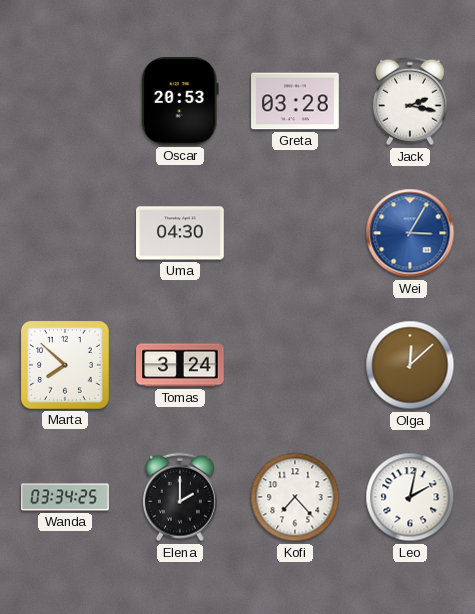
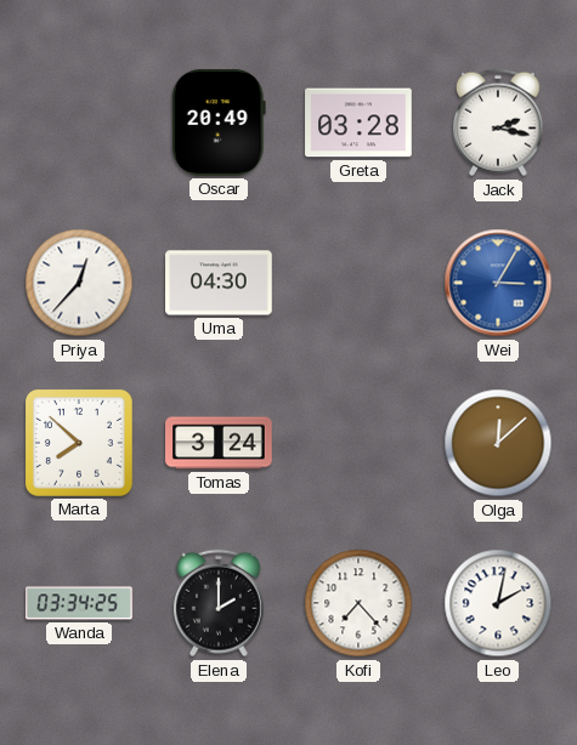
Oscar: 20:53 -> 20:49 (219, 124)
Priya: none -> 12:37 (79, 283)
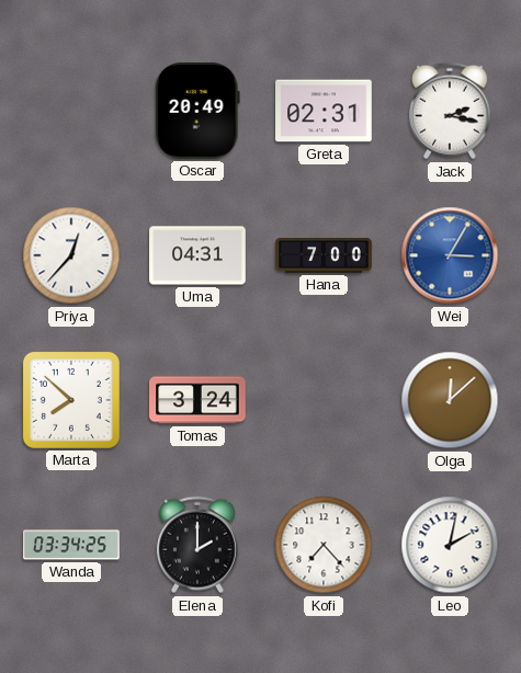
Greta: 03:28 -> 02:31 (324, 111)
Uma: 04:30 -> 04:31 (197, 255)
Hana: none -> 7:00 (324, 256)
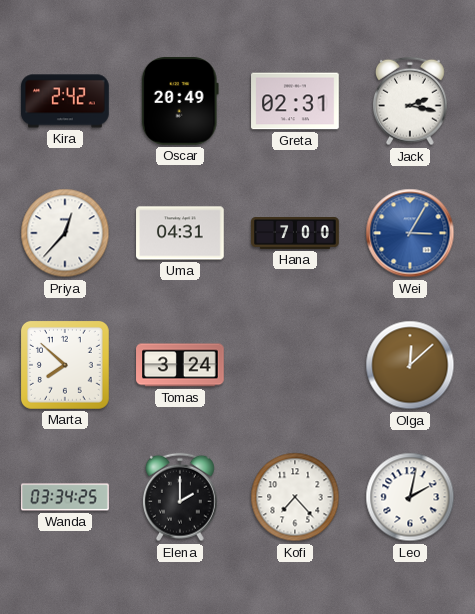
Kira: none -> 2:42 (65, 101)
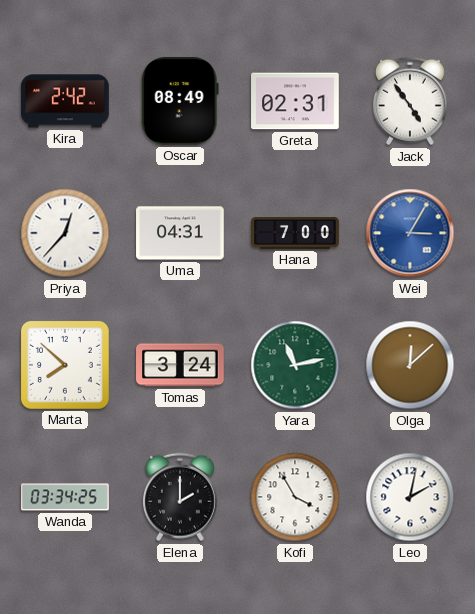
Oscar: 20:49 -> 08:49 (180, 102)
Jack: 2:17 -> 4:54 (410, 101)
Yara: none -> 11:13 (295, 365)
Kofi: 7:23 -> 3:55 (295, 497)
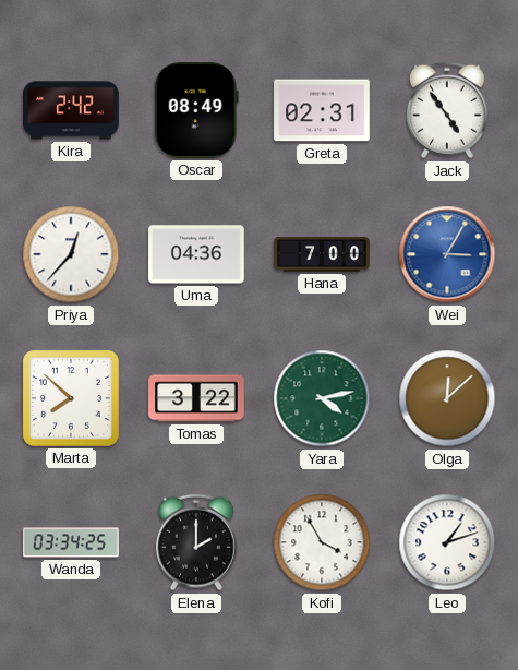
Uma: 04:31 -> 04:36 (196, 254)
Tomas: 3:24 -> 3:22 (196, 398)
Yara: 11:13 -> 4:13 (322, 398)
Leo: 2:02 -> 1:12 (447, 542)
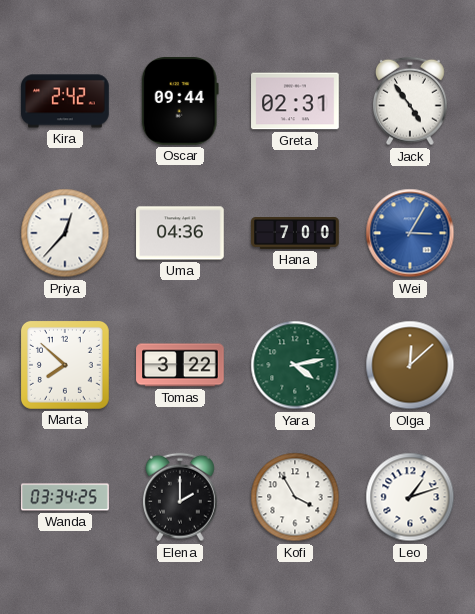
Oscar: 08:49 -> 09:44 (180, 102)
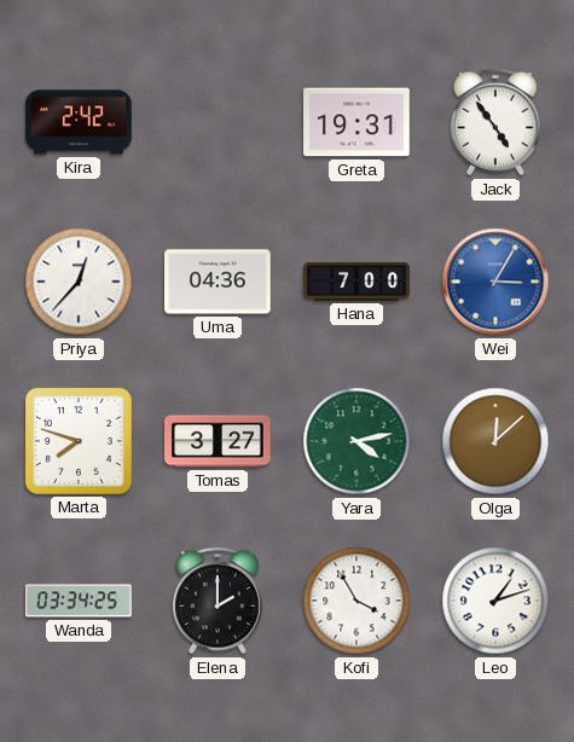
Oscar: 09:44 -> none (180, 102)
Greta: 02:31 -> 19:31 (356, 122)
Marta: 7:52 -> 7:48 (79, 441)
Tomas: 3:22 -> 3:27 (218, 441)
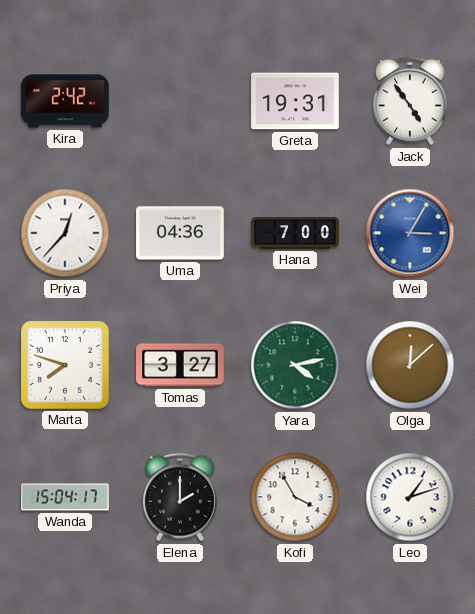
Wanda: 03:34 -> 15:04 (65, 497)
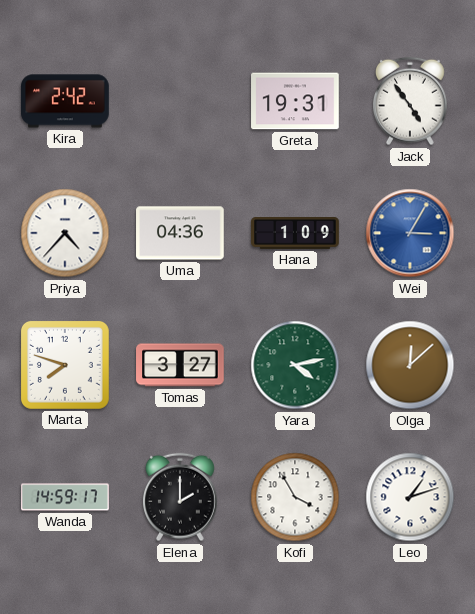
Priya: 12:37 -> 4:37 (65, 233)
Hana: 7:00 -> 1:09 (295, 234)
Wanda: 15:04 -> 14:59 (65, 497)
